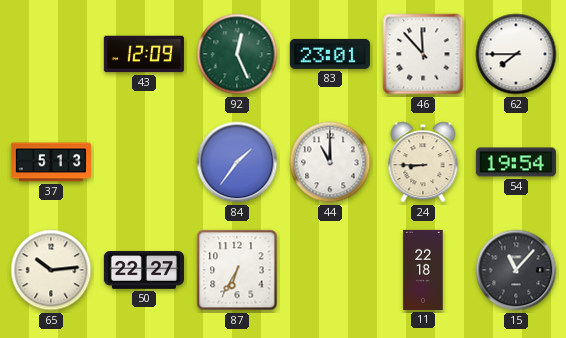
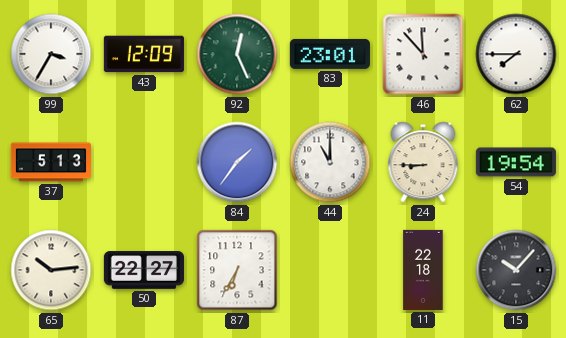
99: none -> 3:35 (51, 54)
15: 11:07 -> 10:07 (516, 270)
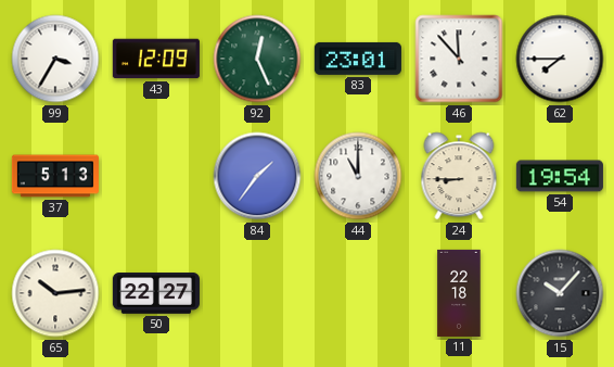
87: 6:35 -> none (237, 270)
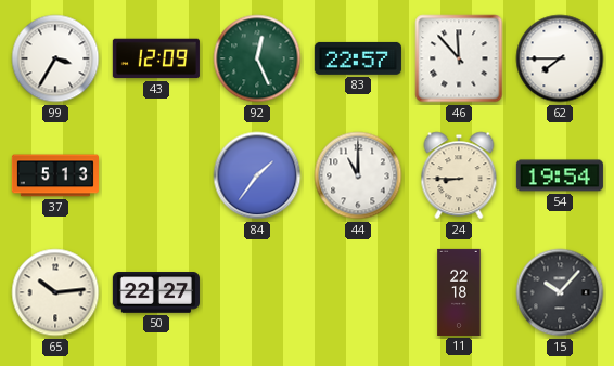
83: 23:01 -> 22:57 (358, 58)
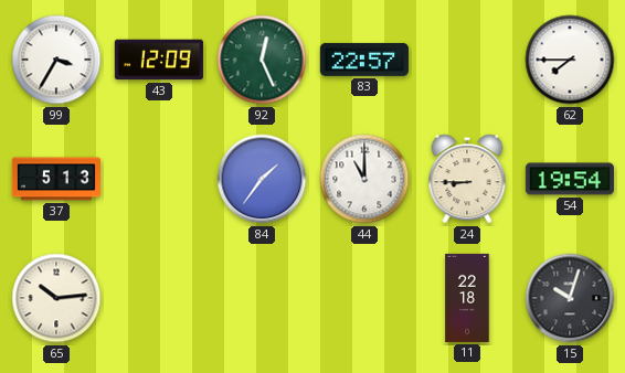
46: 11:53 -> none (459, 58)
50: 22:27 -> none (156, 292)
15: 10:07 -> 10:03 (570, 298)
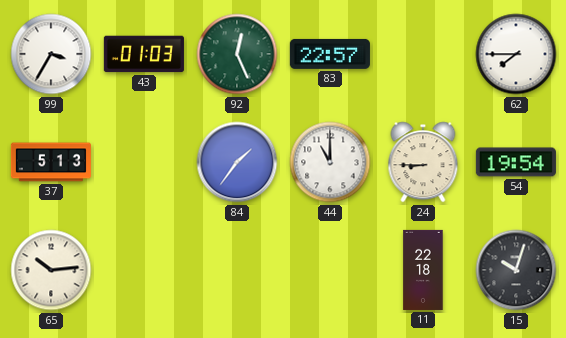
43: 12:09 -> 01:03 (144, 54)
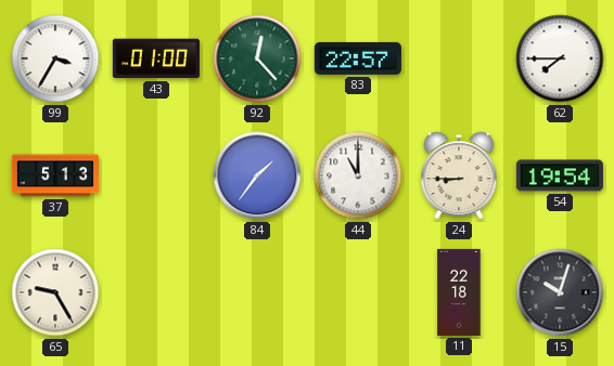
43: 01:03 -> 01:00 (156, 58)
92: 12:26 -> 12:23 (257, 58)
65: 10:14 -> 9:25 (55, 292)
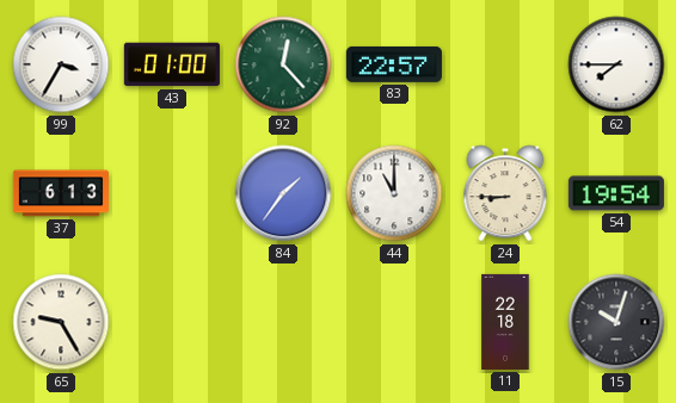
37: 5:13 -> 6:13 (61, 193)
